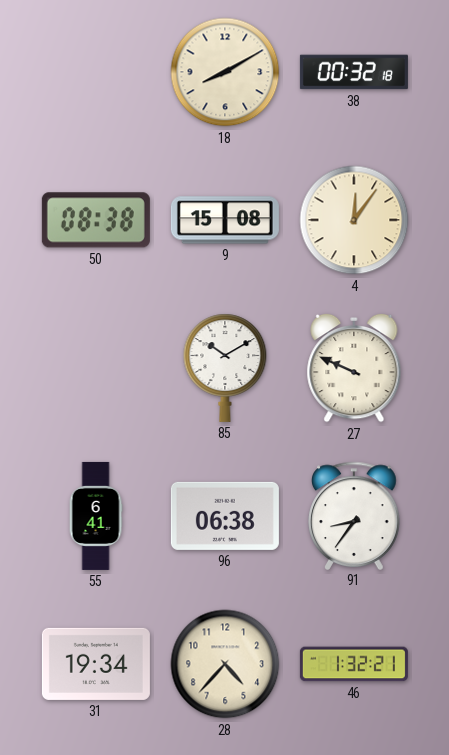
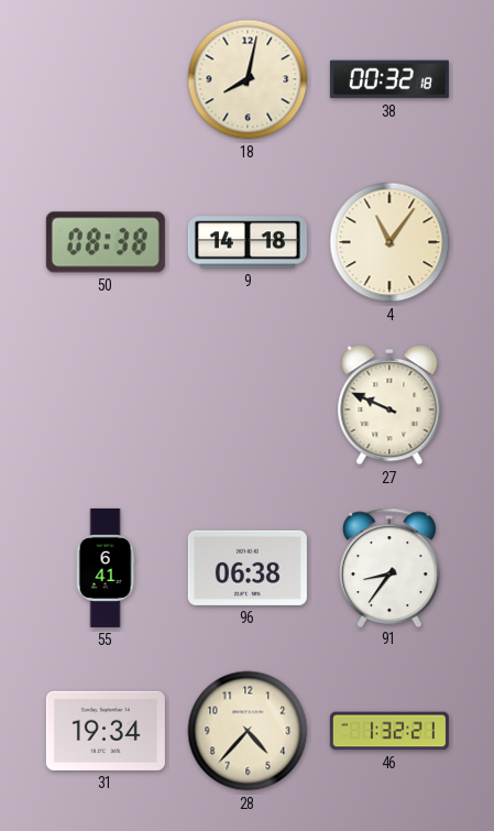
18: 8:10 -> 8:02 (248, 79)
9: 15:08 -> 14:18 (248, 242)
4: 12:06 -> 11:06 (389, 242)
85: 10:10 -> none (225, 368)
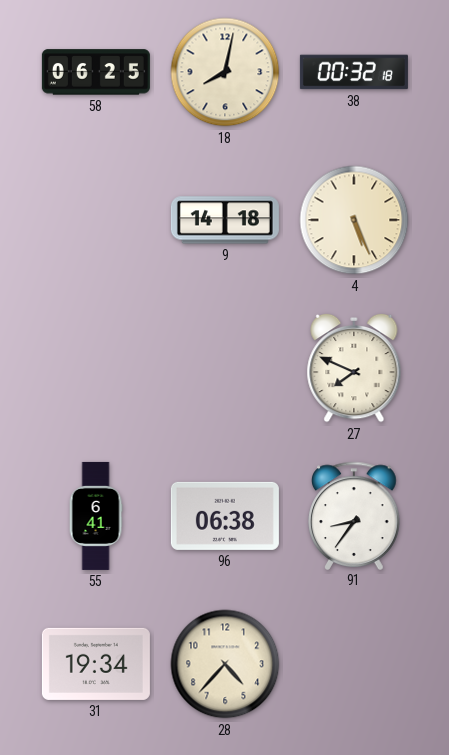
58: none -> 06:25 (96, 72)
50: 08:38 -> none (106, 242)
4: 11:06 -> 5:26 (354, 220)
27: 9:49 -> 7:49 (354, 368)
46: 1:32 -> none (389, 731)
